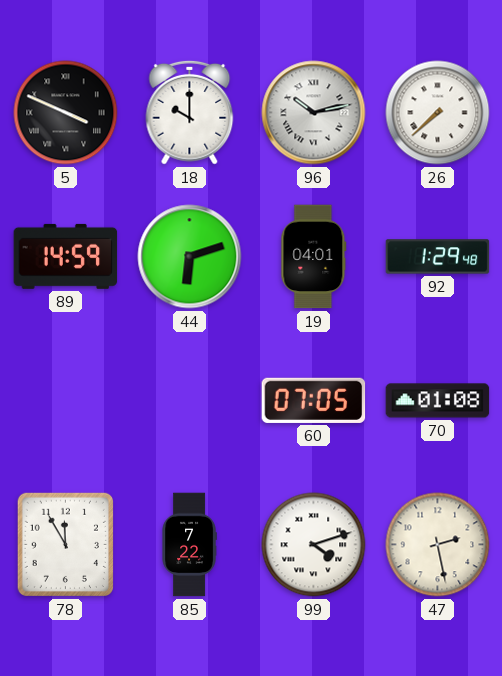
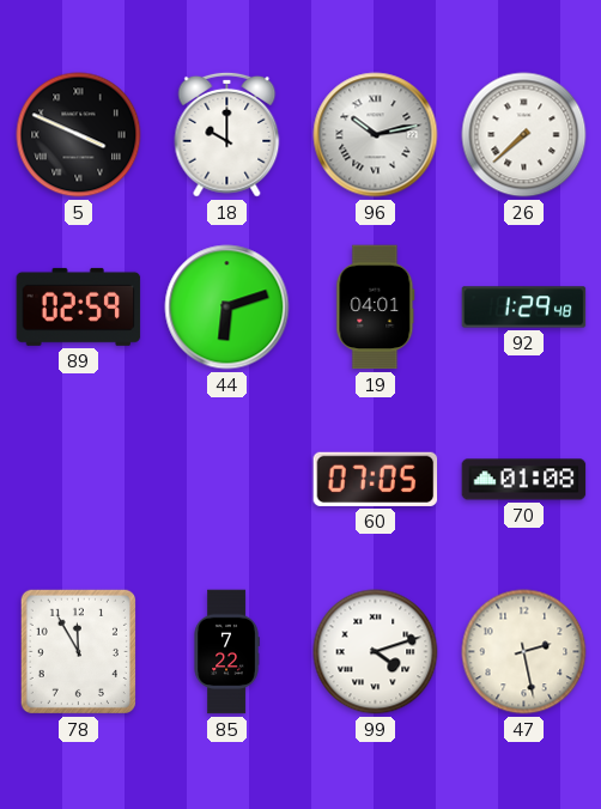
89: 14:59 -> 02:59 (79, 306)
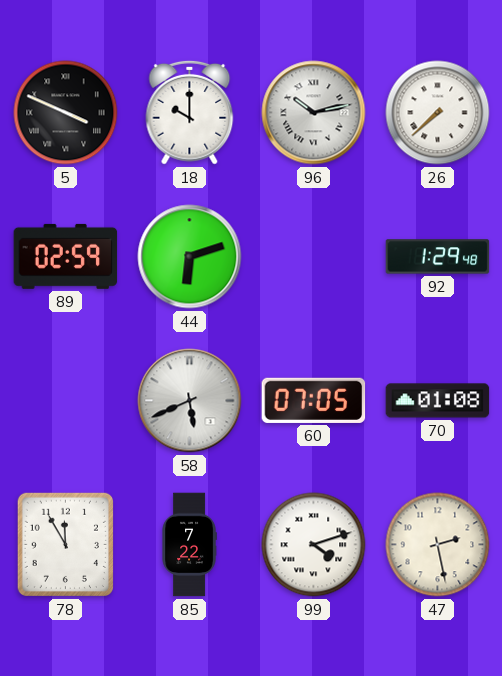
19: 04:01 -> none (376, 308)
58: none -> 5:41 (190, 401)
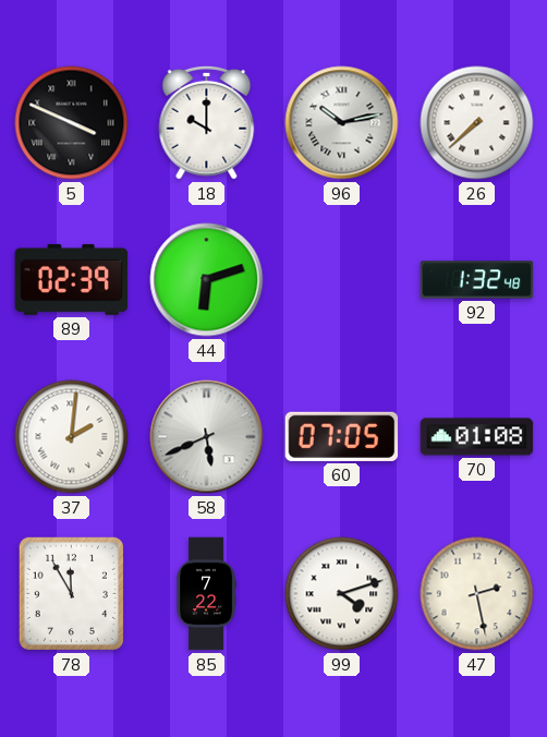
89: 02:59 -> 02:39 (72, 279)
92: 1:29 -> 1:32 (477, 280)
37: none -> 2:01 (72, 437)
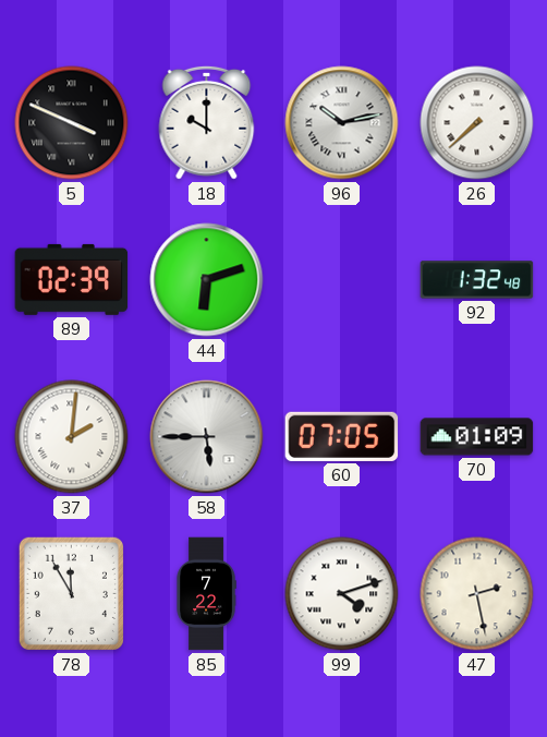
58: 5:41 -> 5:45 (207, 437)
70: 01:08 -> 01:09 (477, 437)
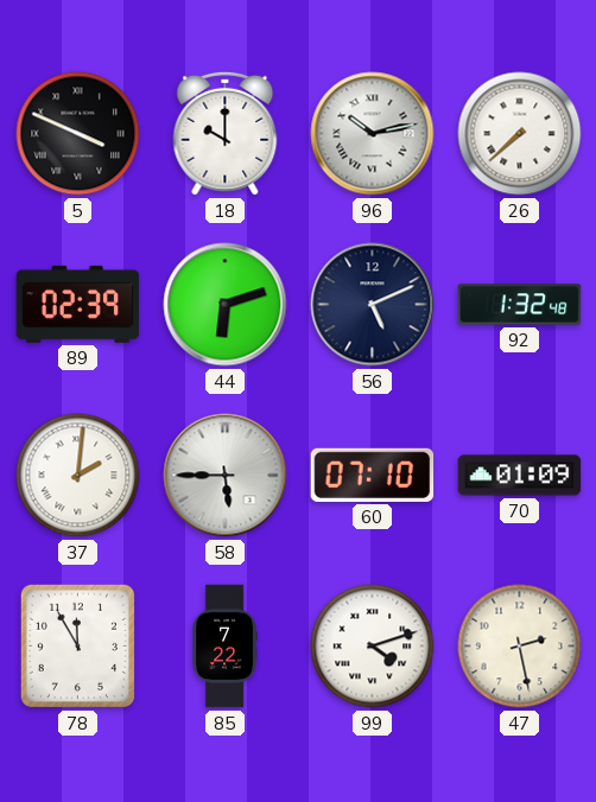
56: none -> 5:11 (373, 305)
60: 07:05 -> 07:10 (373, 475)
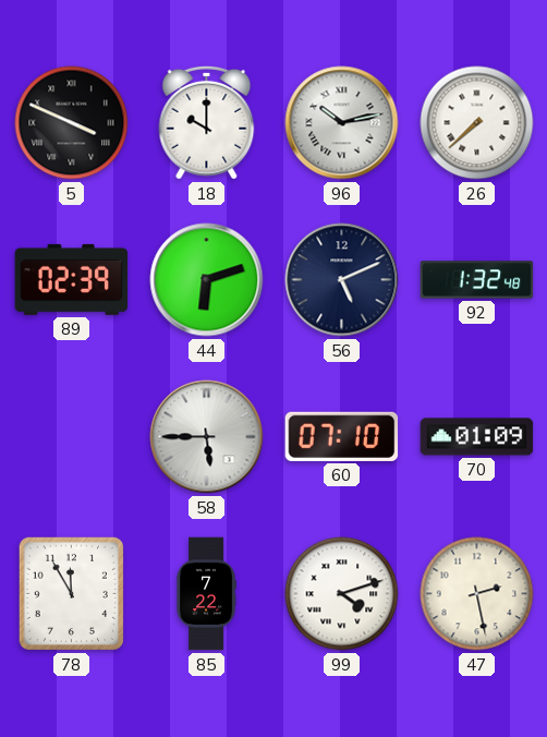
37: 2:01 -> none (78, 476)
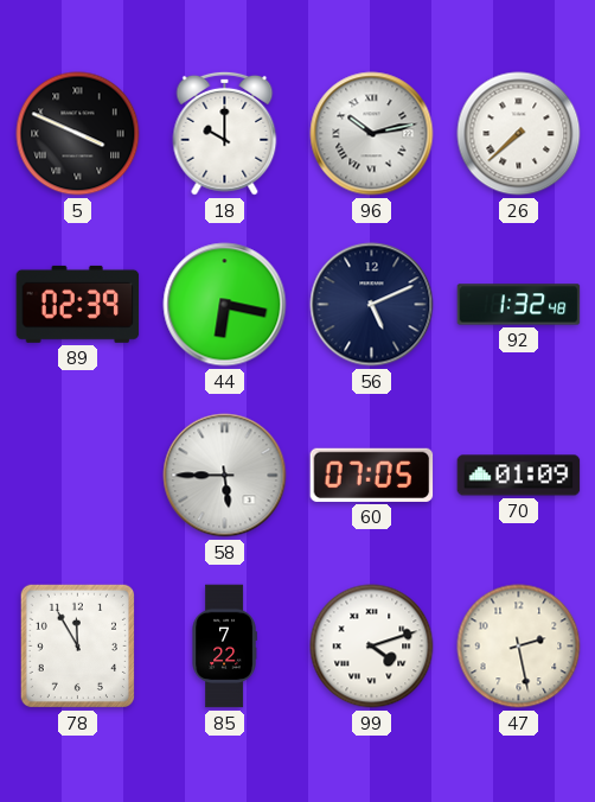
44: 6:12 -> 6:17 (225, 305)
60: 07:10 -> 07:05 (372, 475)
